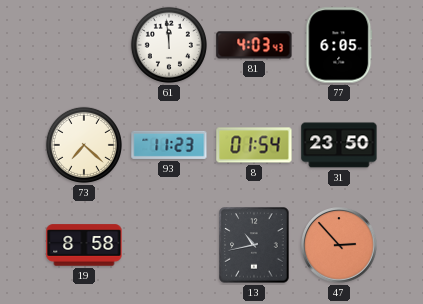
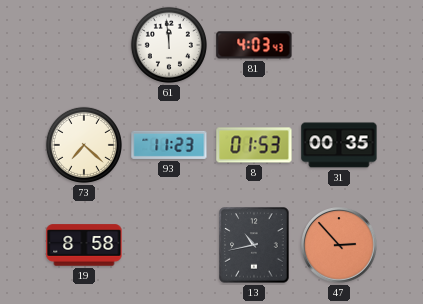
77: 6:05 -> none (339, 45)
8: 01:54 -> 01:53 (254, 145)
31: 23:50 -> 00:35 (339, 145)
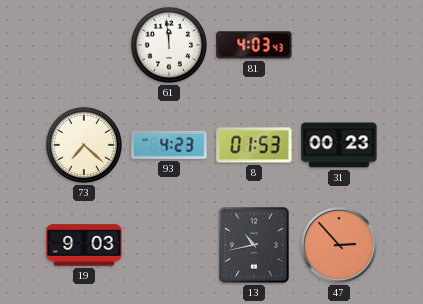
93: 11:23 -> 4:23 (169, 145)
31: 00:35 -> 00:23 (339, 145)
19: 8:58 -> 9:03 (84, 245)
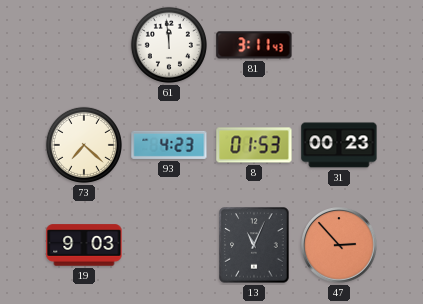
81: 4:03 -> 3:11 (254, 45)
13: 10:43 -> 11:04 (254, 245)
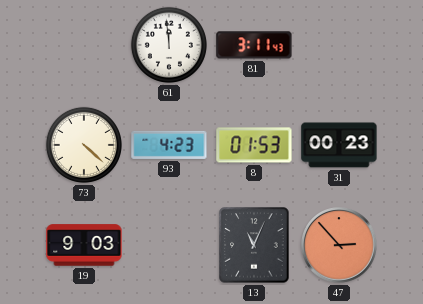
73: 7:22 -> 4:22 (84, 145)
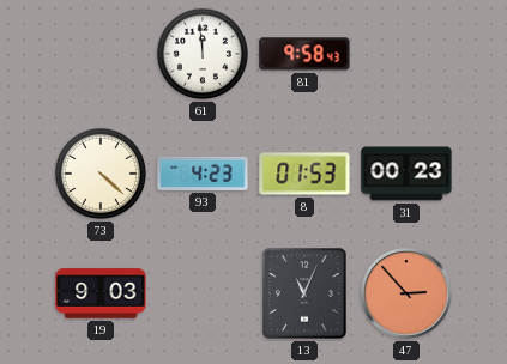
81: 3:11 -> 9:58 (304, 54)
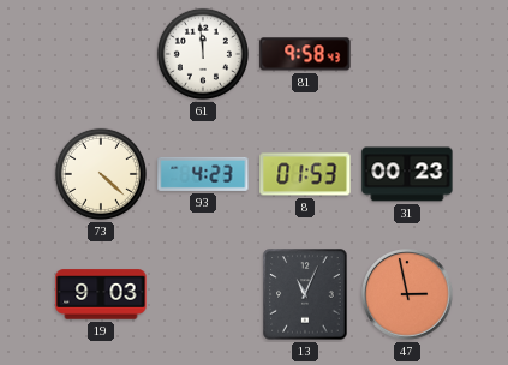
47: 2:53 -> 2:58 (407, 294)
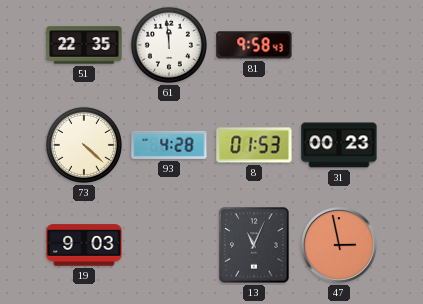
51: none -> 22:35 (84, 45)
93: 4:23 -> 4:28 (169, 145)
